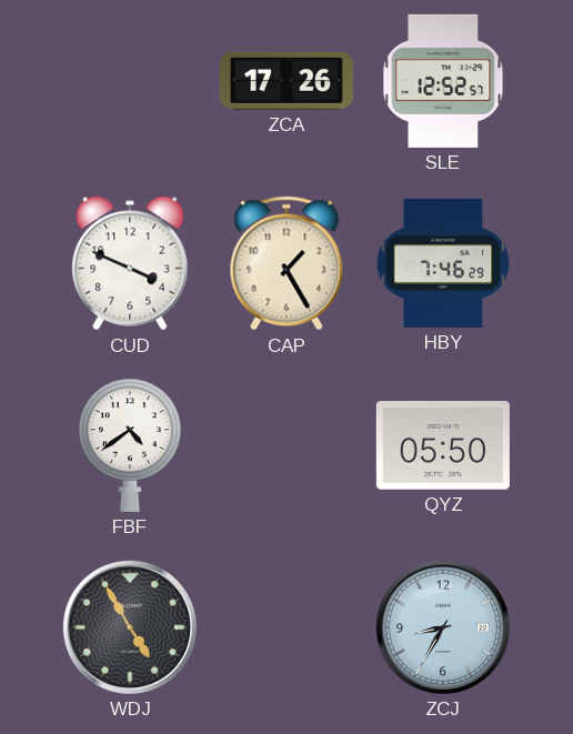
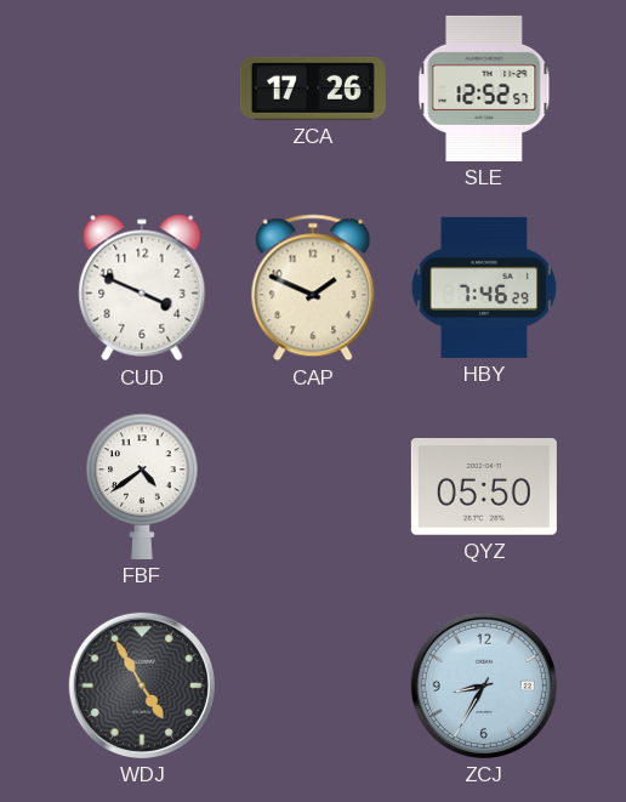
CAP: 1:25 -> 1:49 (313, 288)
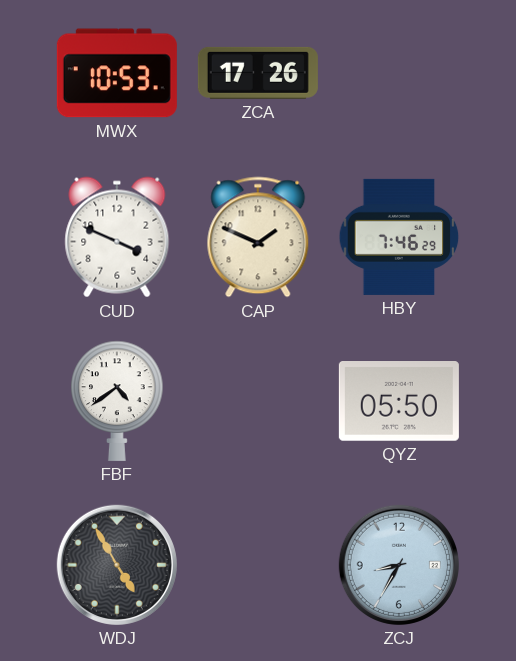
MWX: none -> 10:53 (117, 73)
SLE: 12:52 -> none (484, 89)
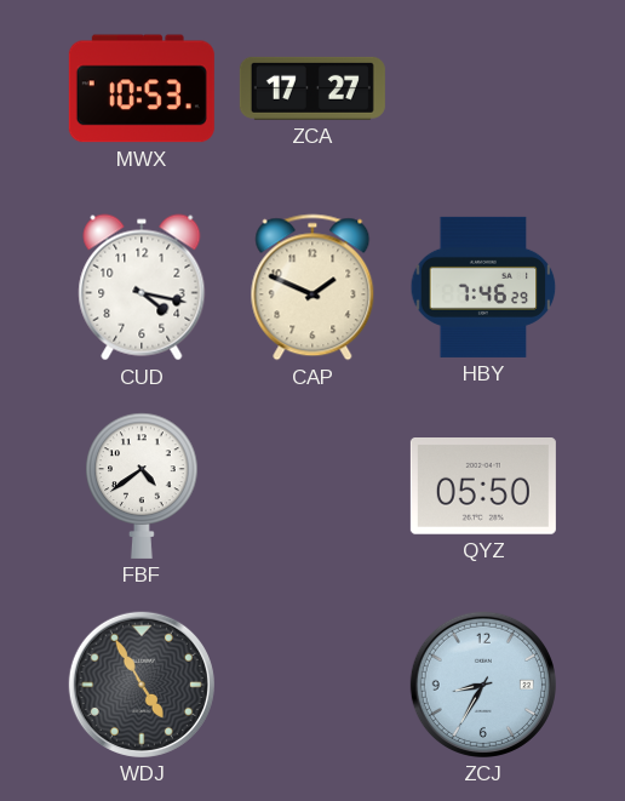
ZCA: 17:26 -> 17:27 (312, 88)
CUD: 3:49 -> 4:17 (142, 287)
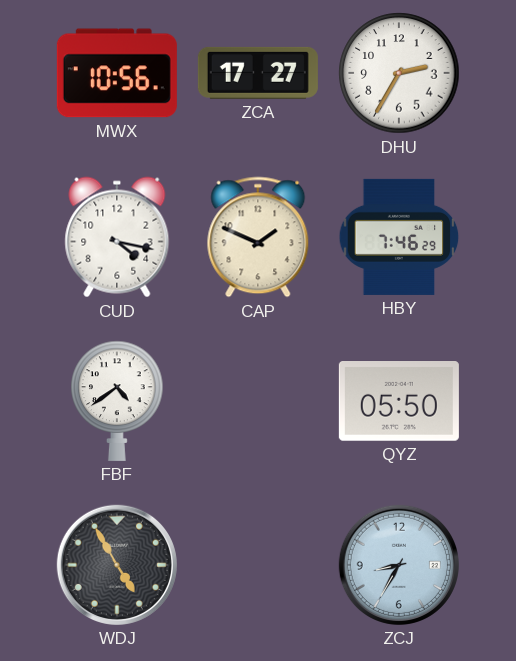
MWX: 10:53 -> 10:56 (117, 73)
DHU: none -> 2:35 (399, 73)
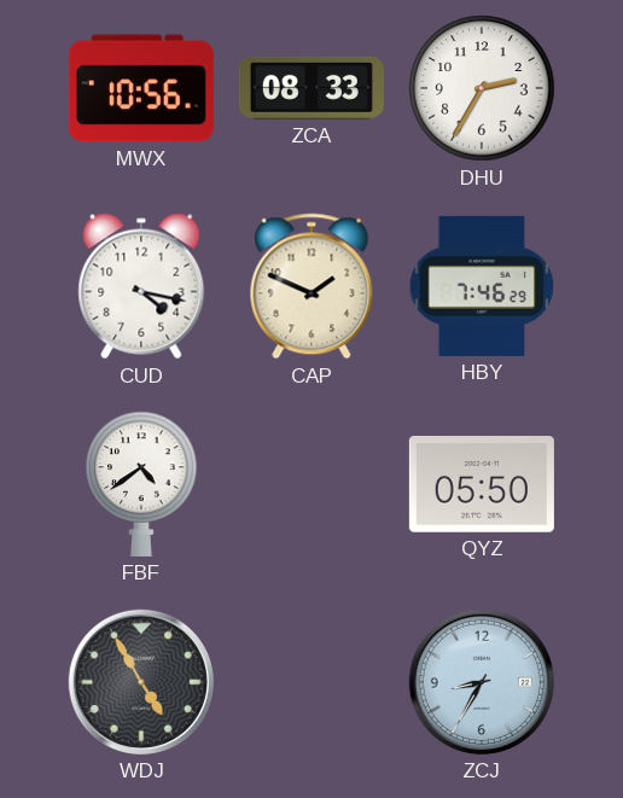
ZCA: 17:27 -> 08:33 (311, 88)
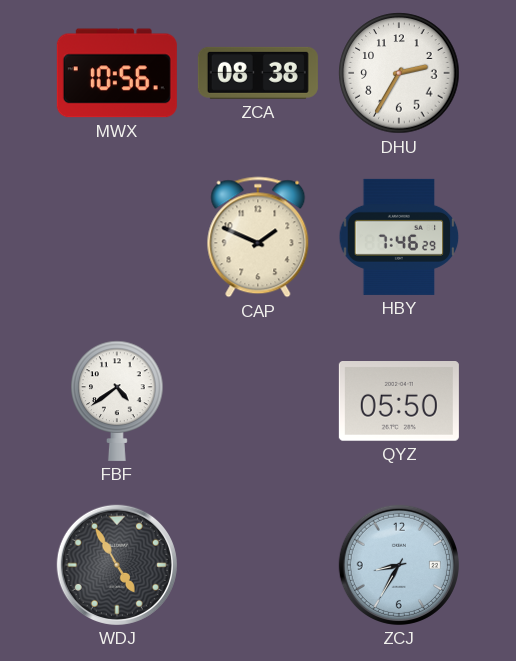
ZCA: 08:33 -> 08:38 (258, 73)
CUD: 4:17 -> none (141, 286)
